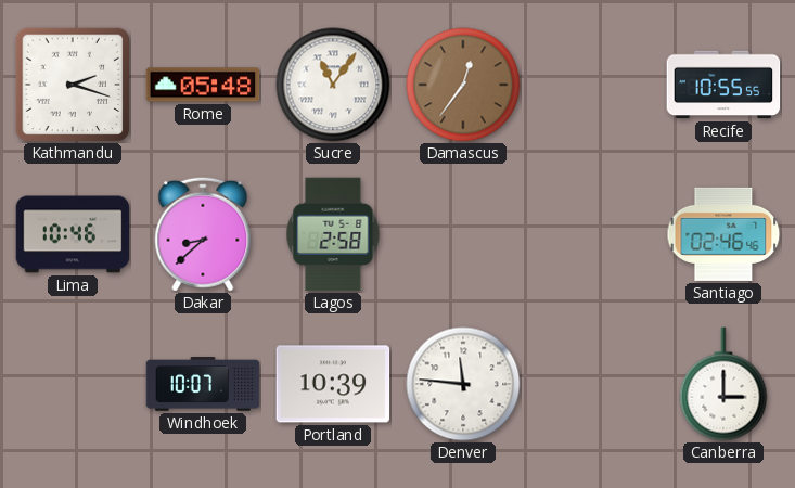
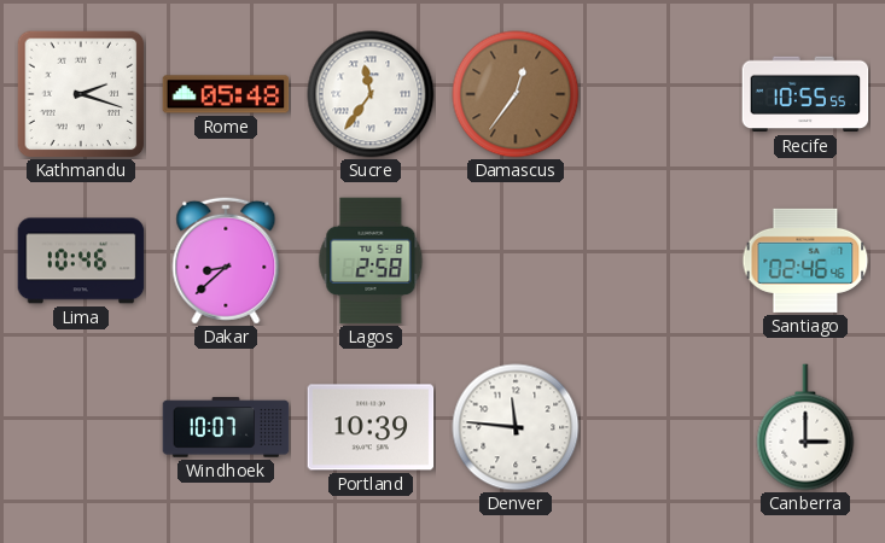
Sucre: 11:06 -> 11:36 (371, 94)
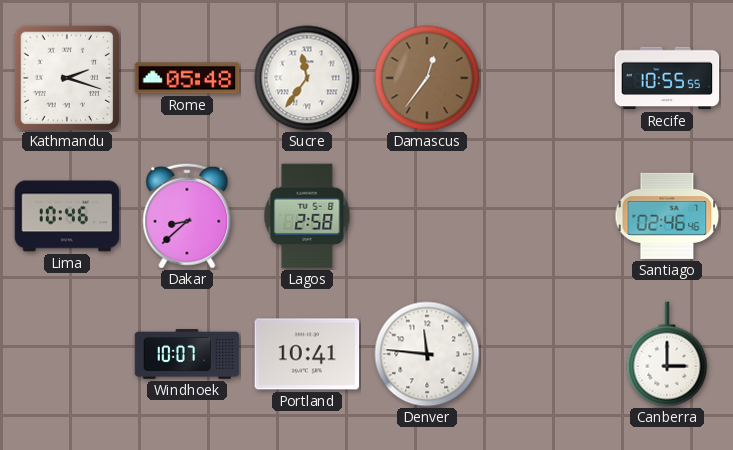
Portland: 10:39 -> 10:41 (307, 354)
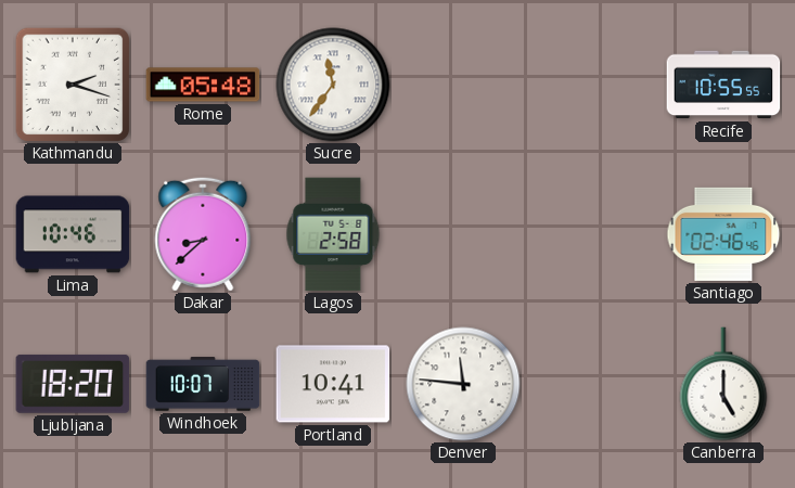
Damascus: 12:36 -> none (427, 78)
Ljubljana: none -> 18:20 (73, 384)
Canberra: 3:00 -> 5:00 (723, 384)
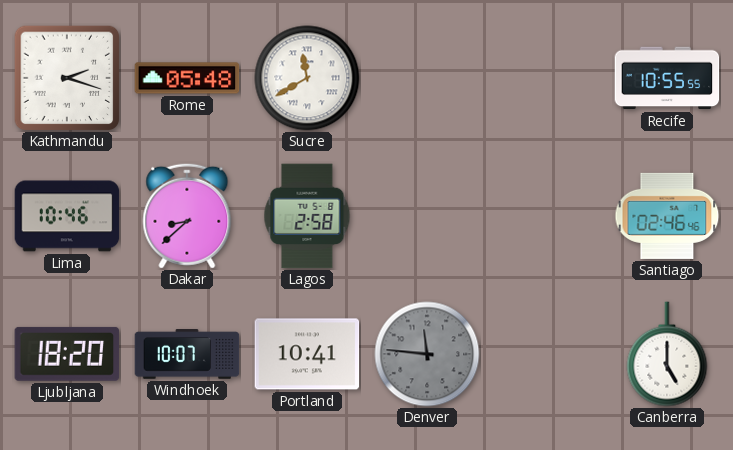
Sucre: 11:36 -> 11:40 (307, 78)
Denver dial: white -> grey (427, 354)
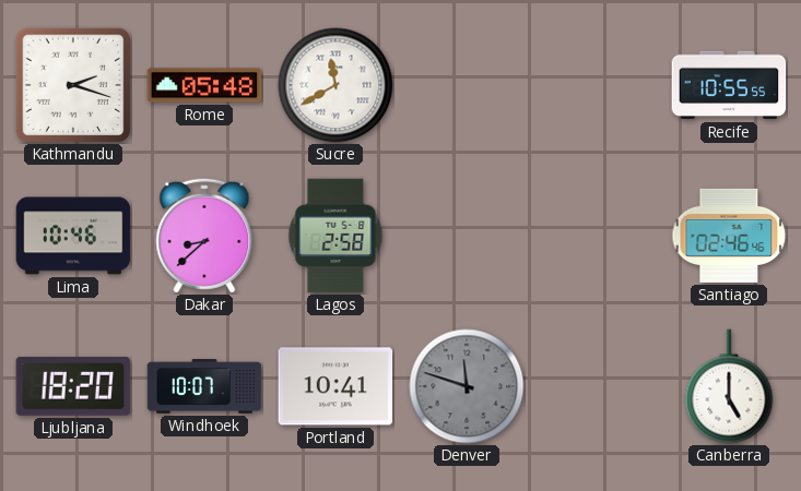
Denver: 11:46 -> 11:48 (467, 386)
